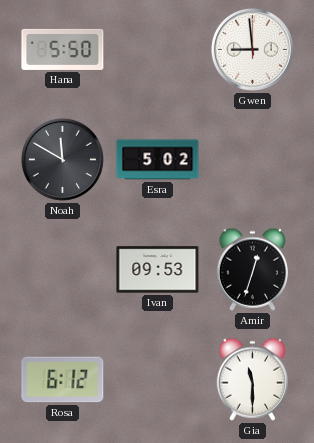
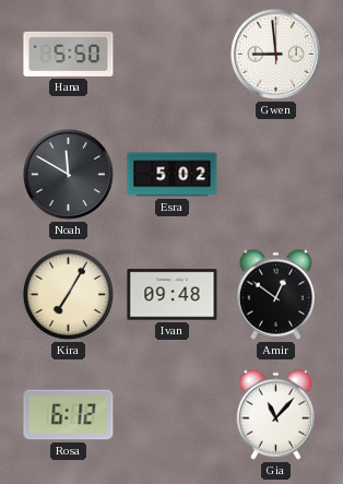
Kira: none -> 7:05 (68, 294)
Ivan: 09:53 -> 09:48 (173, 295)
Amir: 12:33 -> 12:51 (276, 294)
Gia: 11:30 -> 11:07 (276, 414)
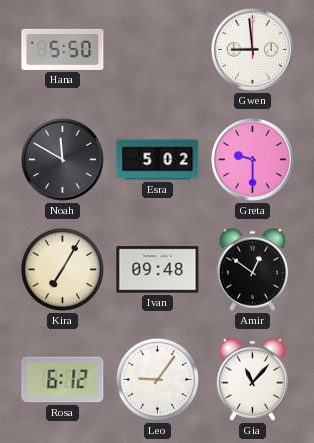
Greta: none -> 9:30 (252, 159)
Leo: none -> 9:06 (157, 379)
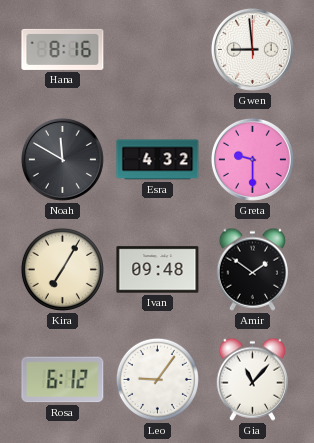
Hana: 5:50 -> 8:16 (63, 49)
Esra: 5:02 -> 4:32 (158, 160)
Amir: 12:51 -> 1:51 (253, 269)
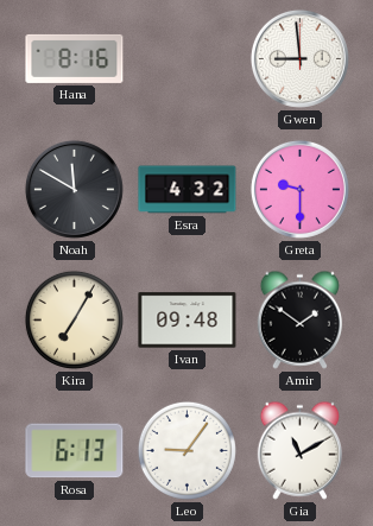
Rosa: 6:12 -> 6:13 (75, 451)
Gia: 11:07 -> 11:10 (301, 450)
